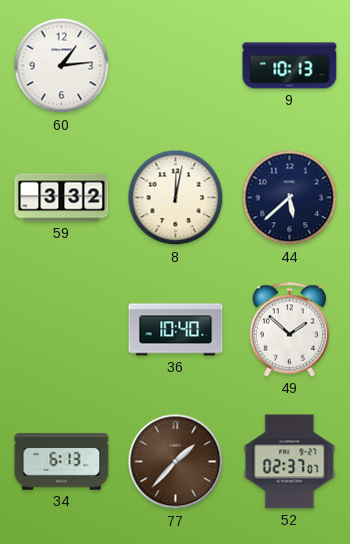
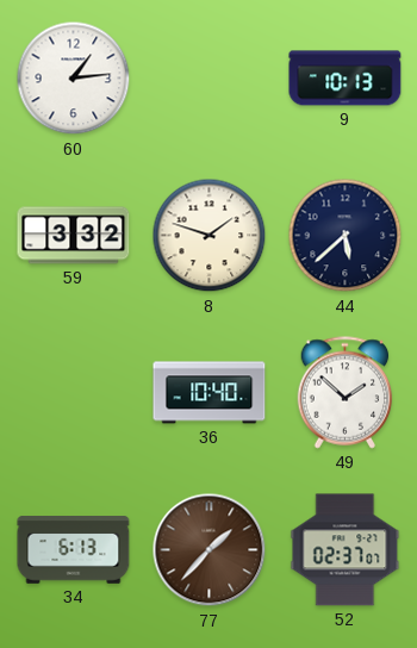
8: 12:02 -> 1:48 (210, 236)
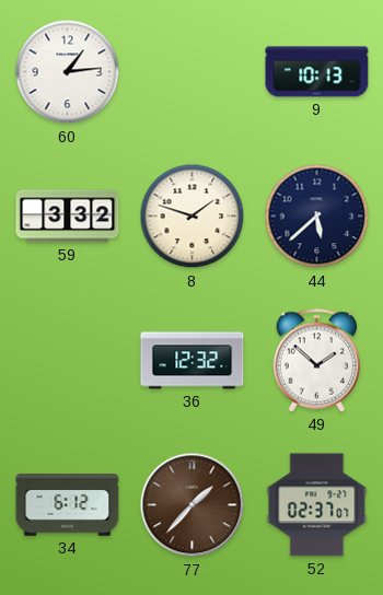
36: 10:40 -> 12:32 (193, 361)
34: 6:13 -> 6:12 (68, 505)
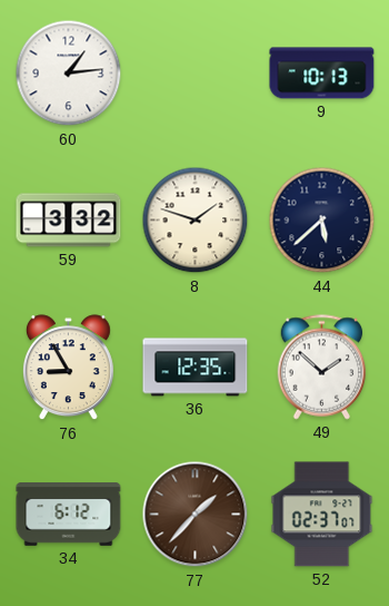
76: none -> 8:55 (68, 368)
36: 12:32 -> 12:35 (196, 368)
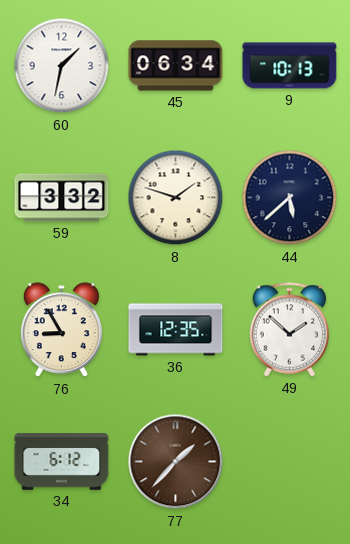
60: 1:14 -> 1:32 (62, 66)
45: none -> 06:34 (176, 66)
52: 02:37 -> none (322, 515)
